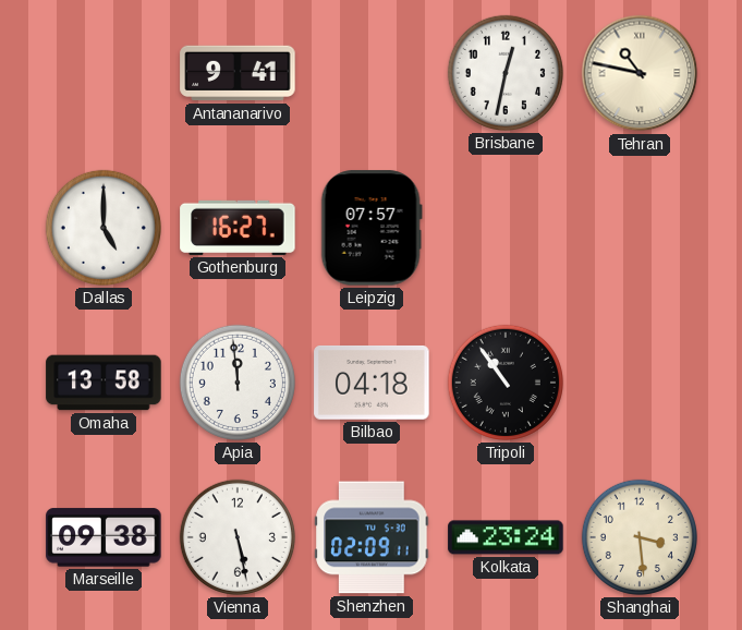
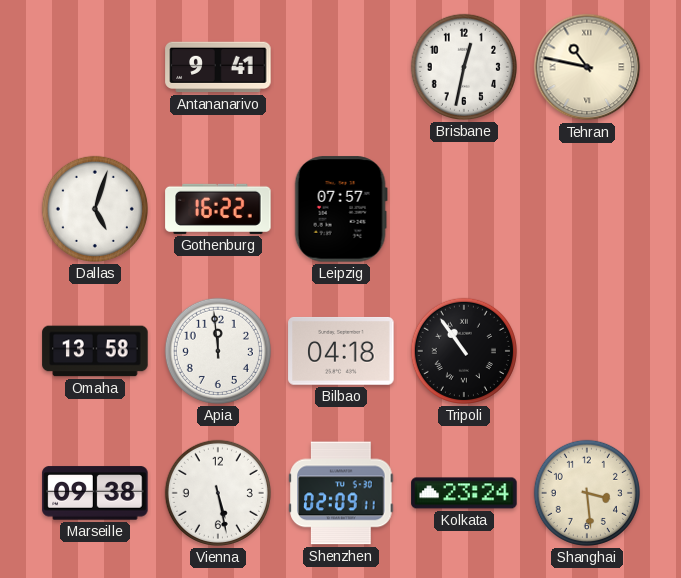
Dallas: 5:00 -> 5:03 (95, 209)
Gothenburg: 16:27 -> 16:22 (218, 209)
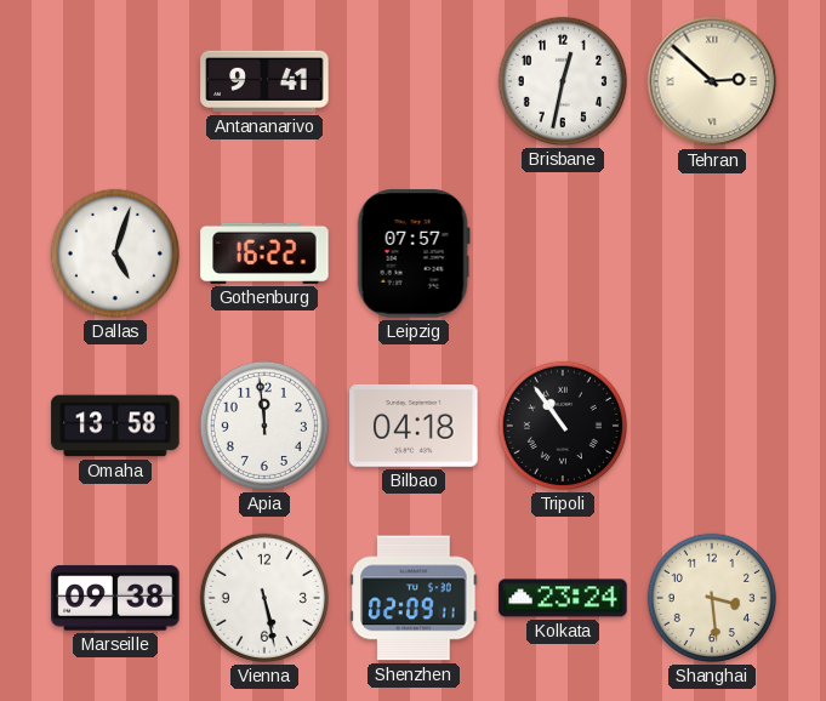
Tehran: 10:47 -> 2:52 (712, 81)
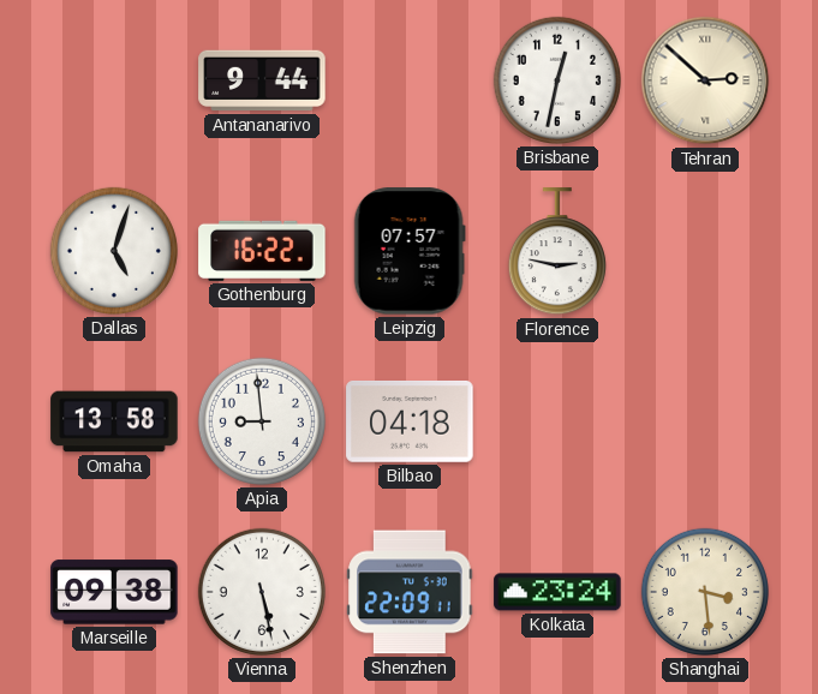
Antananarivo: 9:41 -> 9:44 (262, 80)
Florence: none -> 2:47 (557, 252)
Apia: 11:59 -> 8:59 (262, 421)
Tripoli: 10:54 -> none (563, 426)
Shenzhen: 02:09 -> 22:09 (410, 592)
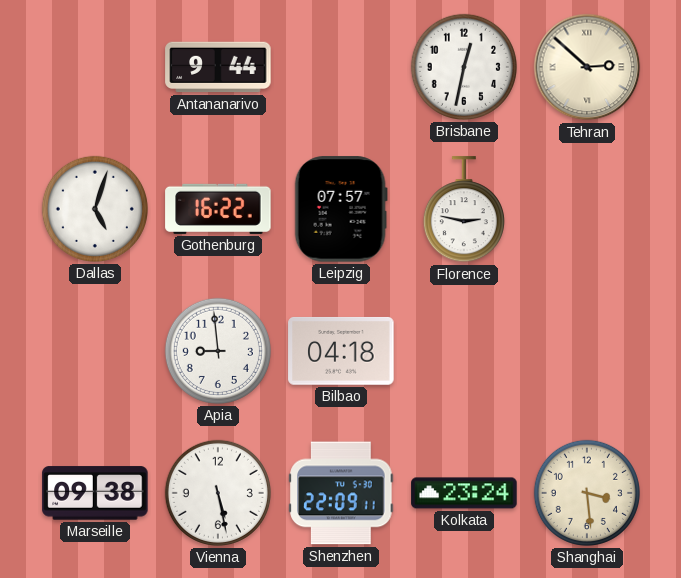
Omaha: 13:58 -> none (114, 421)
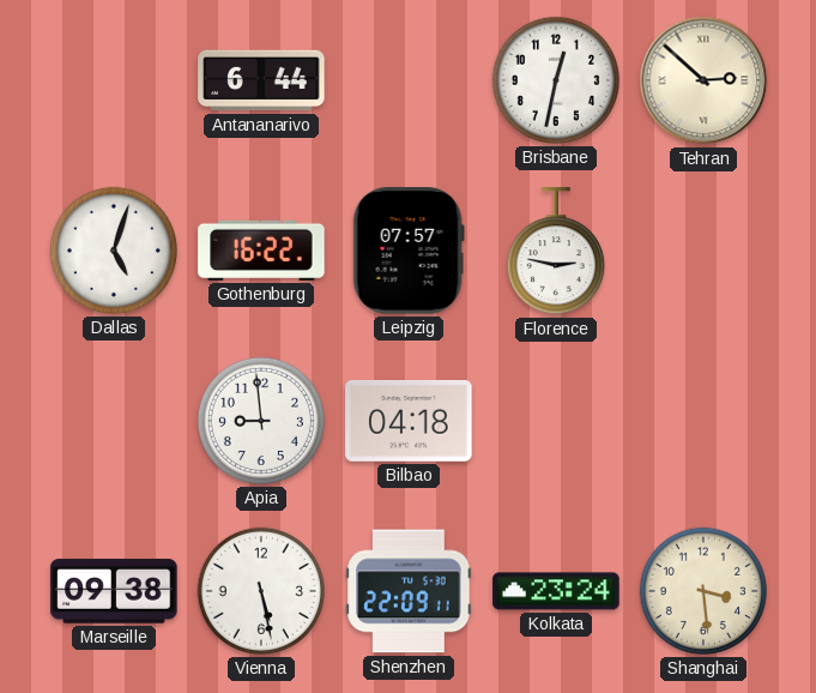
Antananarivo: 9:44 -> 6:44 (261, 80)
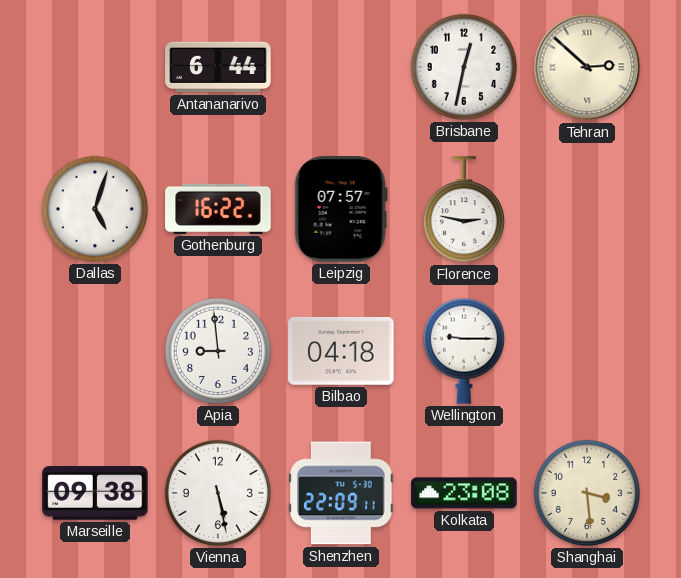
Wellington: none -> 9:15 (464, 351)
Kolkata: 23:24 -> 23:08 (464, 493)
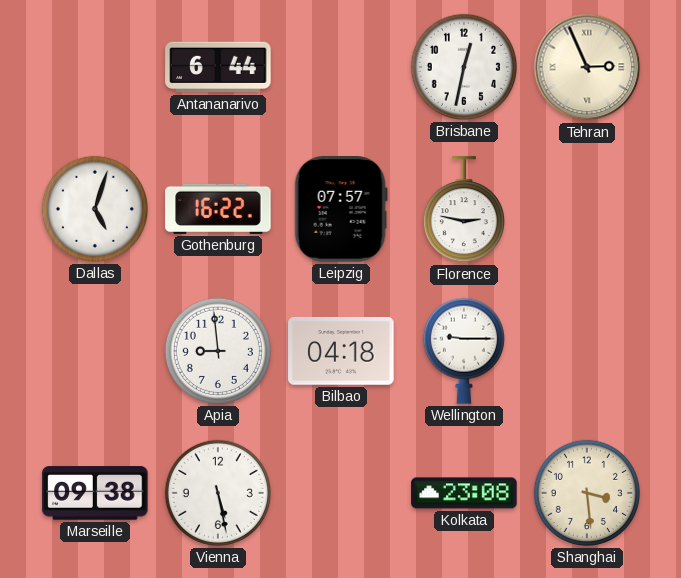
Tehran: 2:52 -> 2:56 (587, 67)
Shenzhen: 22:09 -> none (341, 493)
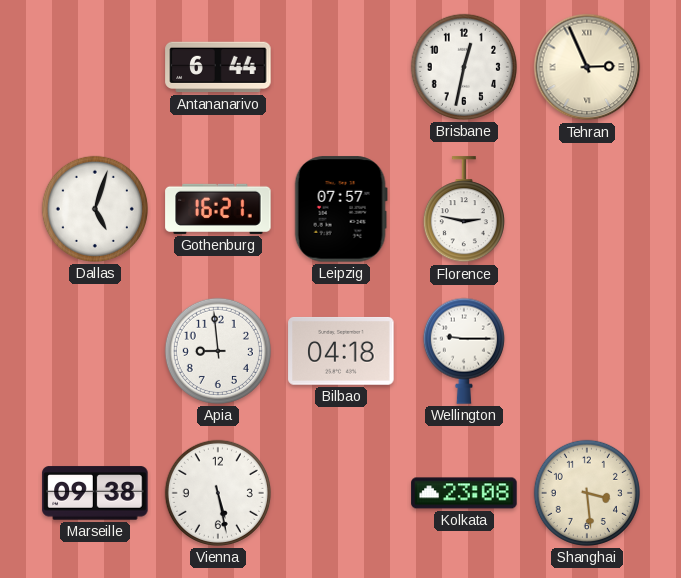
Gothenburg: 16:22 -> 16:21 (218, 209)
